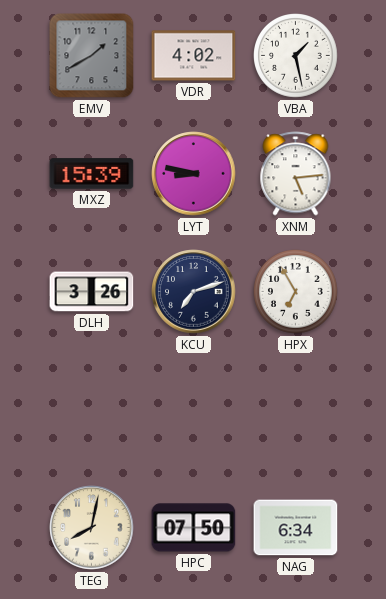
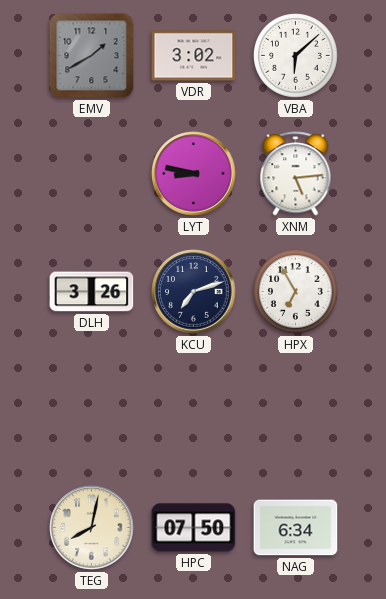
VDR: 4:02 -> 3:02 (194, 56)
VBA: 1:28 -> 6:08 (296, 56)
MXZ: 15:39 -> none (92, 174)
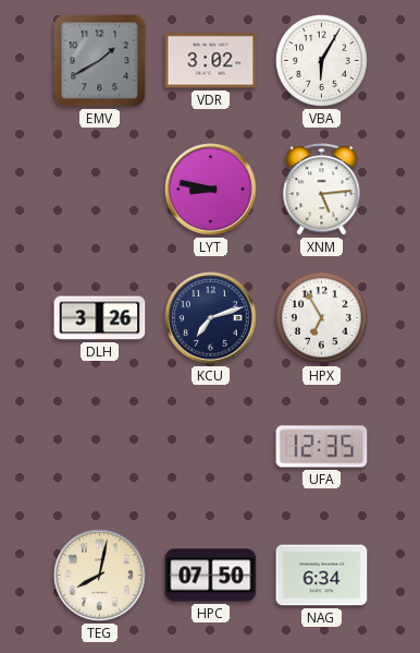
VBA: 6:08 -> 6:05 (322, 61)
UFA: none -> 12:35 (322, 447)
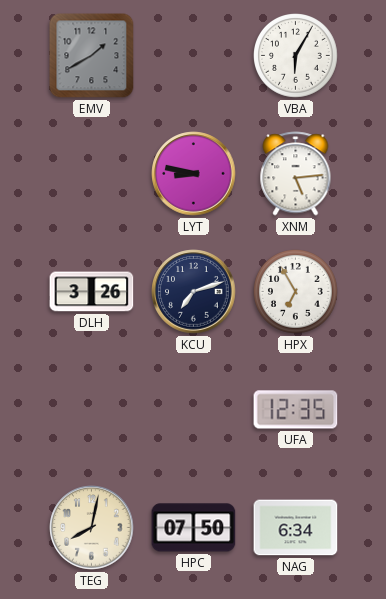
VDR: 3:02 -> none (211, 61)
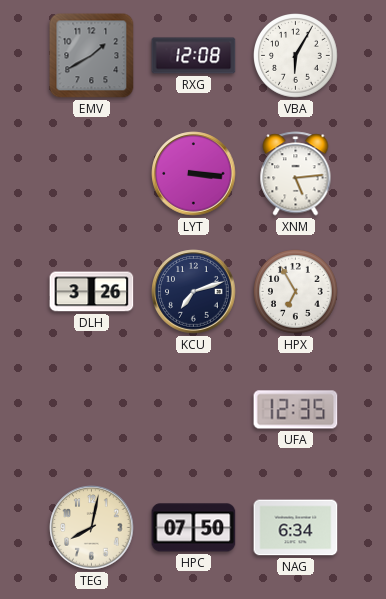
RXG: none -> 12:08 (194, 56)
LYT: 8:47 -> 3:16 (194, 174)
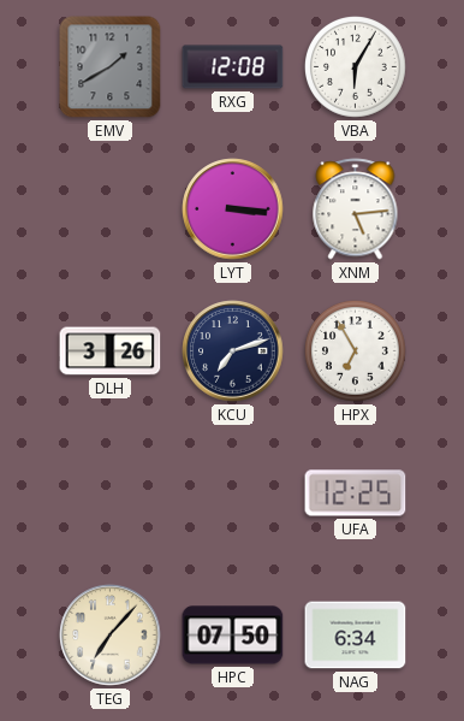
UFA: 12:35 -> 12:25 (356, 494)
TEG: 8:02 -> 7:07 (111, 636)
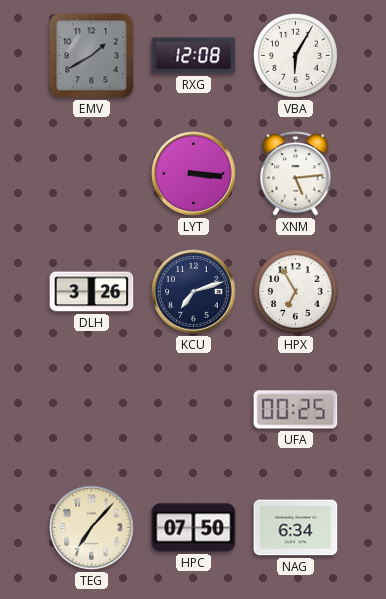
UFA: 12:25 -> 00:25 (296, 410)
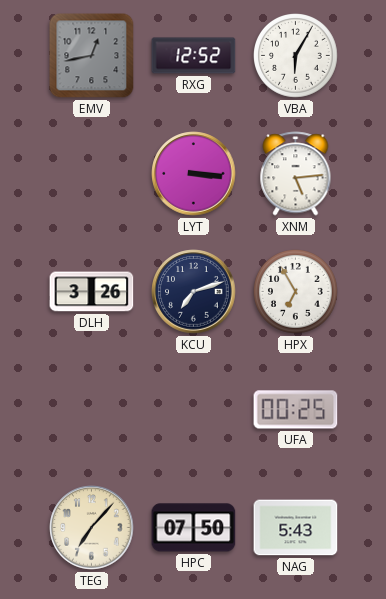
EMV: 1:40 -> 12:43 (92, 56)
RXG: 12:08 -> 12:52 (194, 56)
NAG: 6:34 -> 5:43 (296, 528)
